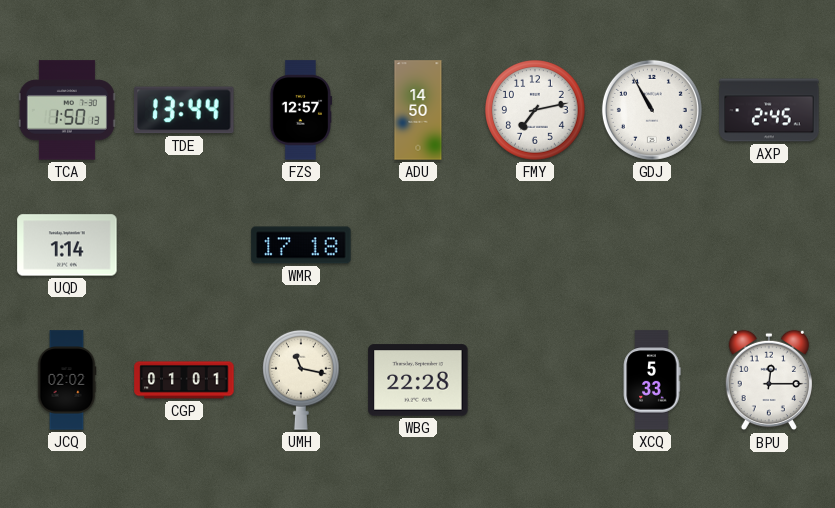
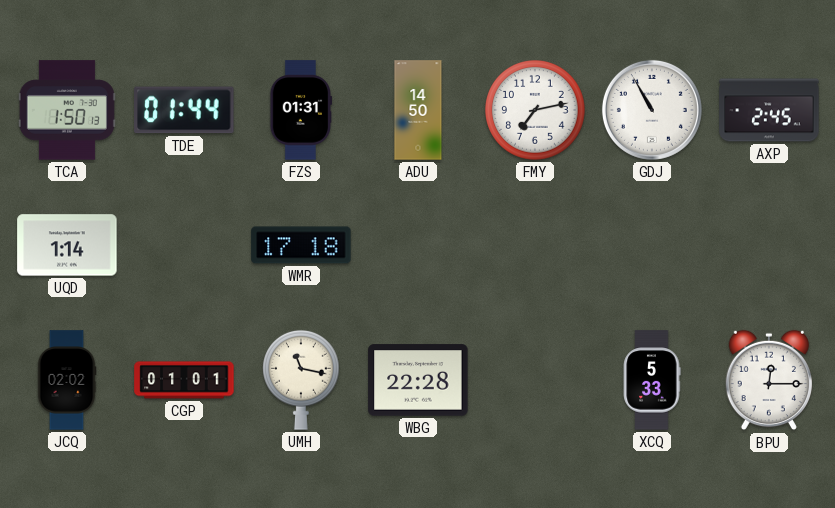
TDE: 13:44 -> 01:44 (184, 110)
FZS: 12:57 -> 01:31 (300, 110)
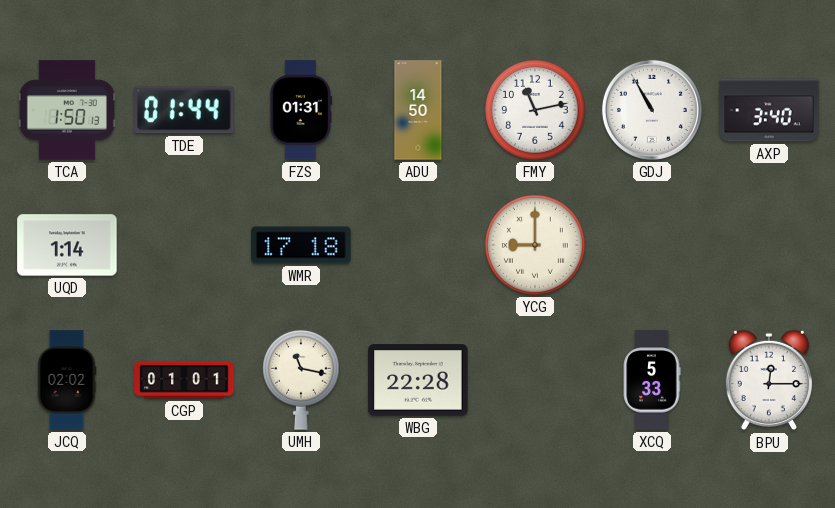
FMY: 7:13 -> 11:13 (535, 110)
AXP: 2:45 -> 3:40 (769, 110)
YCG: none -> 9:00 (535, 245)
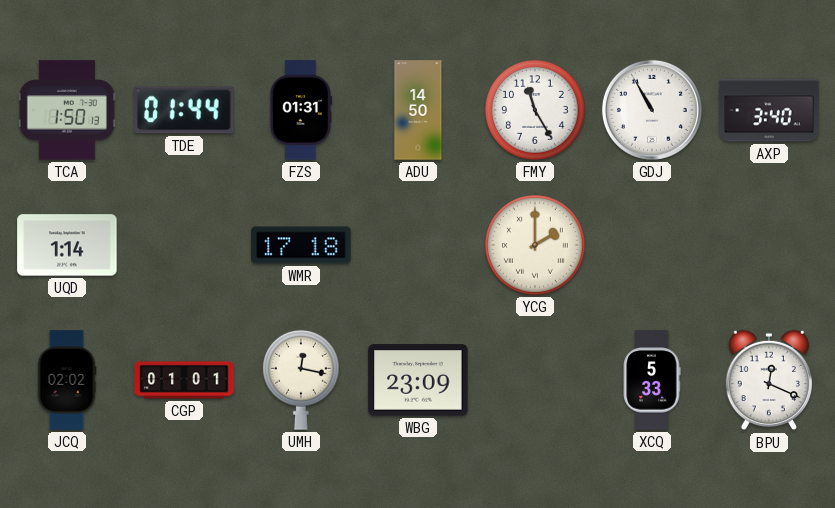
FMY: 11:13 -> 11:25 (535, 110)
YCG: 9:00 -> 2:00 (535, 245)
UMH: 11:17 -> 12:17 (302, 380)
WBG: 22:28 -> 23:09 (418, 380)
BPU: 12:15 -> 12:19 (769, 380)
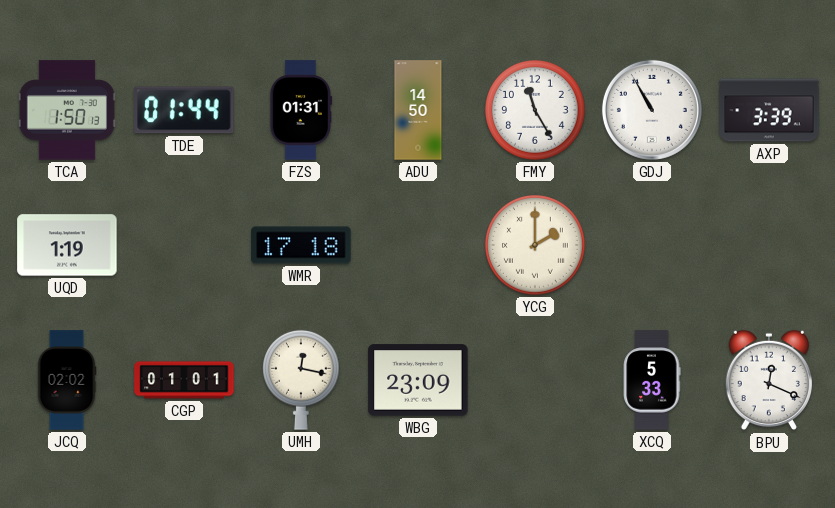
AXP: 3:40 -> 3:39 (769, 110)
UQD: 1:14 -> 1:19 (67, 245)
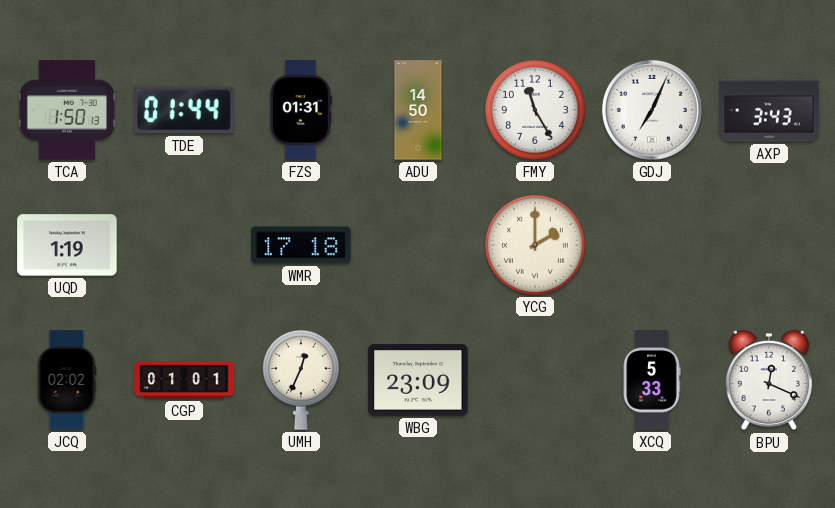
GDJ: 10:55 -> 7:04 (652, 110)
AXP: 3:39 -> 3:43 (769, 110)
UMH: 12:17 -> 12:34 (302, 380)
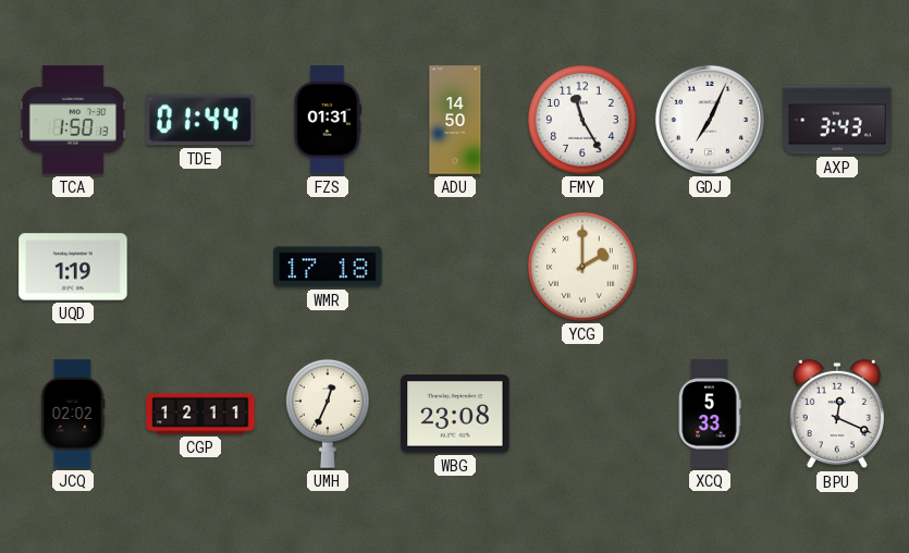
CGP: 01:01 -> 12:11 (200, 414)
WBG: 23:09 -> 23:08 (455, 414)
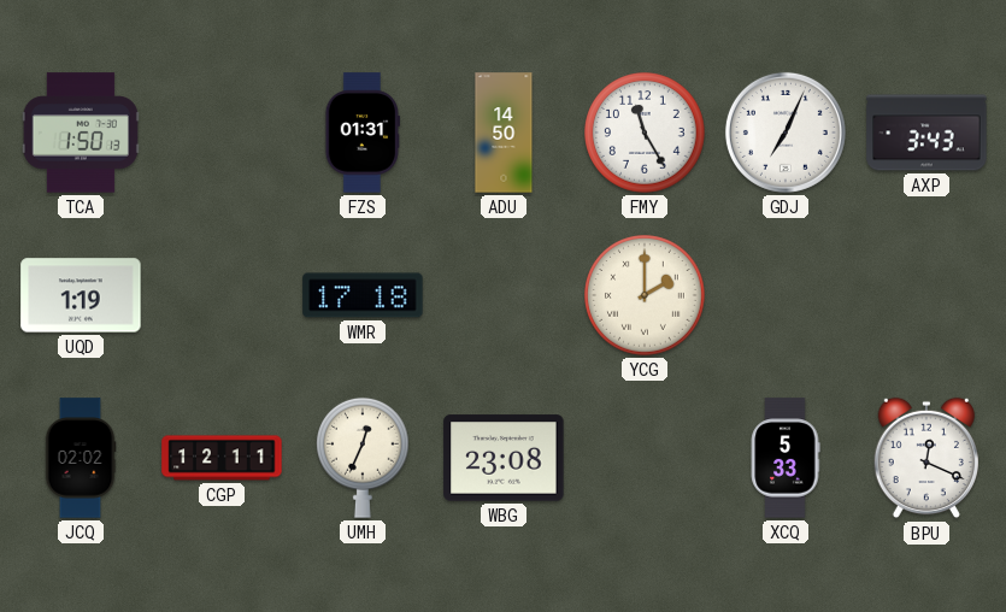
TDE: 01:44 -> none (200, 120)
